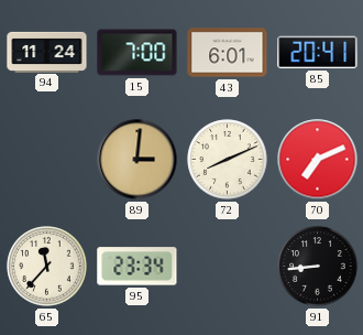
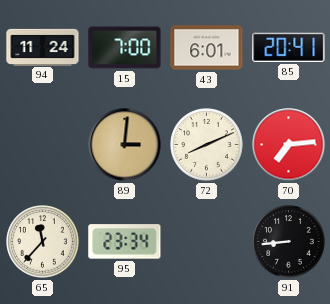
70: 7:11 -> 7:14 (289, 145)
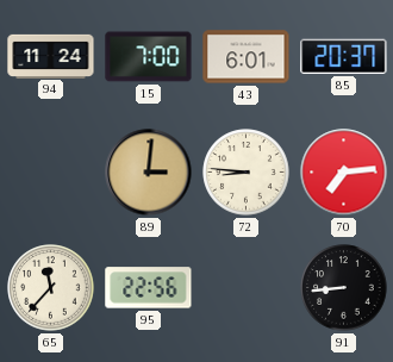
85: 20:41 -> 20:37 (344, 56)
72: 8:11 -> 8:46 (247, 173)
95: 23:34 -> 22:56 (149, 288)
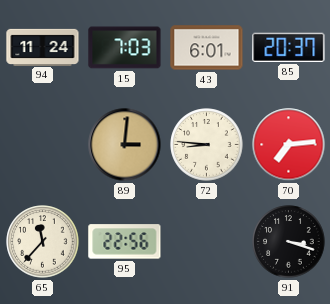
15: 7:00 -> 7:03 (125, 48)
91: 8:44 -> 3:18 (289, 242)
